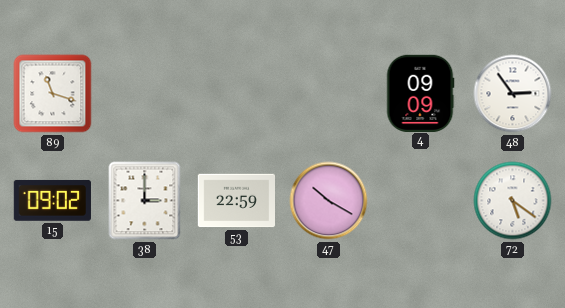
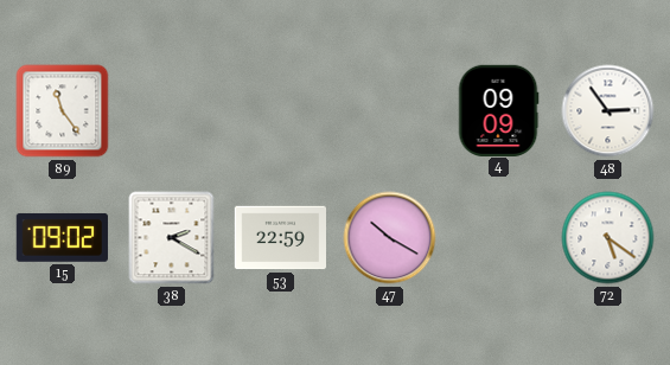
89: 11:18 -> 11:24 (63, 111)
38: 3:00 -> 2:20 (172, 238)
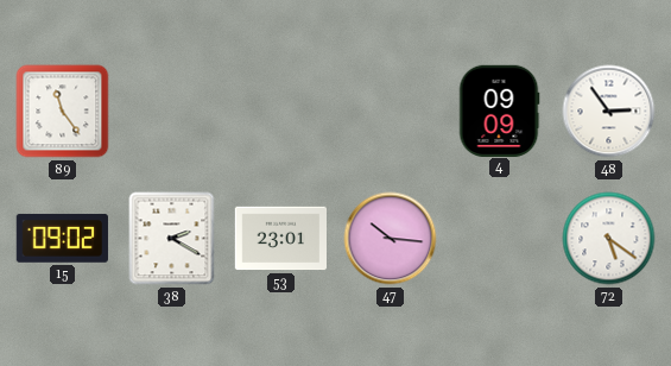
53: 22:59 -> 23:01 (280, 239)
47: 10:20 -> 10:16 (391, 239)
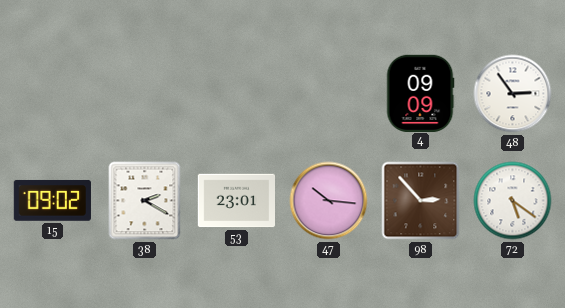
89: 11:24 -> none (63, 112)
98: none -> 2:53 (421, 201)
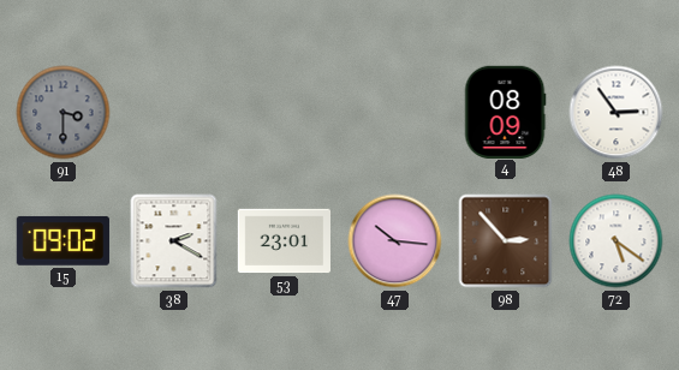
91: none -> 3:30 (64, 113)
4: 09:09 -> 08:09 (505, 112)
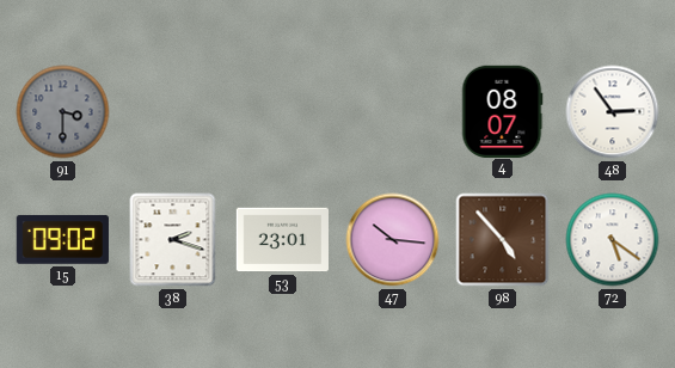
4: 08:09 -> 08:07 (502, 111)
38: 2:20 -> 2:18 (173, 240)
98: 2:53 -> 4:53 (503, 240)
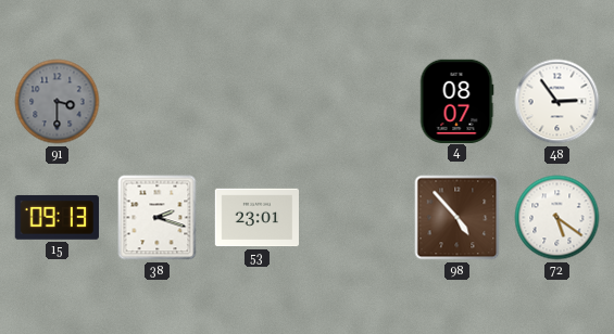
15: 09:02 -> 09:13 (57, 217)
47: 10:16 -> none (393, 240)
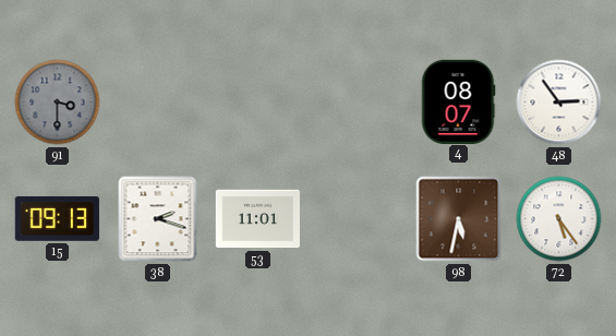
53: 23:01 -> 11:01 (257, 219)
98: 4:53 -> 5:32 (459, 219)
72: 5:21 -> 5:24 (559, 219)
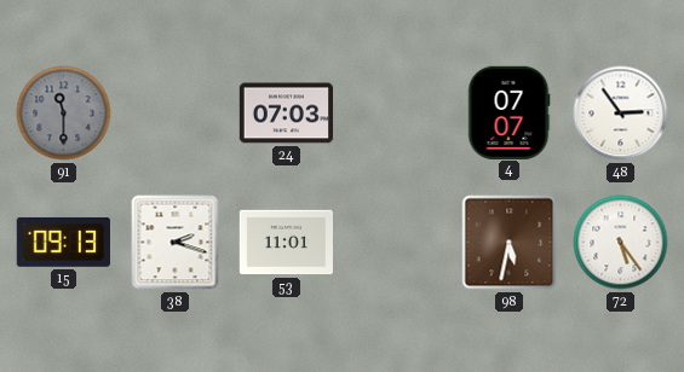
91: 3:30 -> 11:30 (64, 114)
24: none -> 07:03 (287, 114)
4: 08:07 -> 07:07 (508, 112)
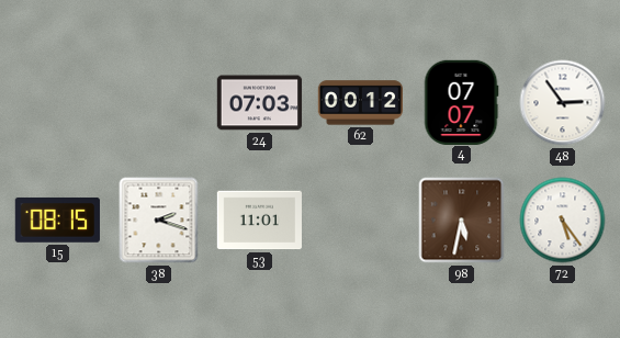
91: 11:30 -> none (64, 114)
62: none -> 00:12 (361, 103)
15: 09:13 -> 08:15 (57, 219)
